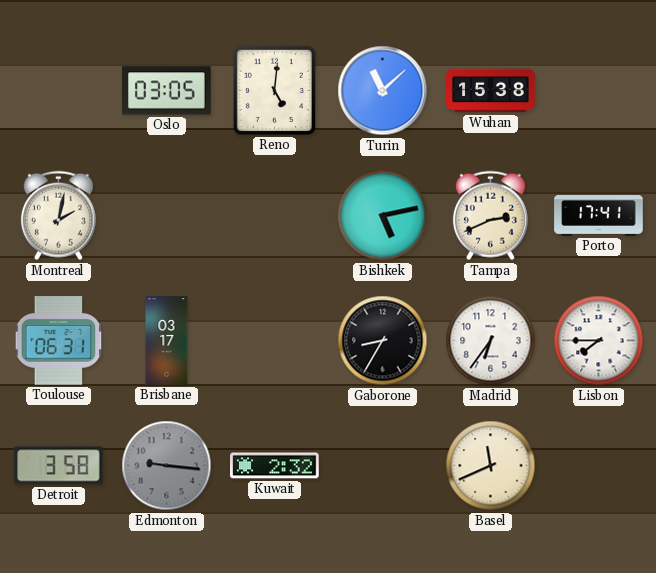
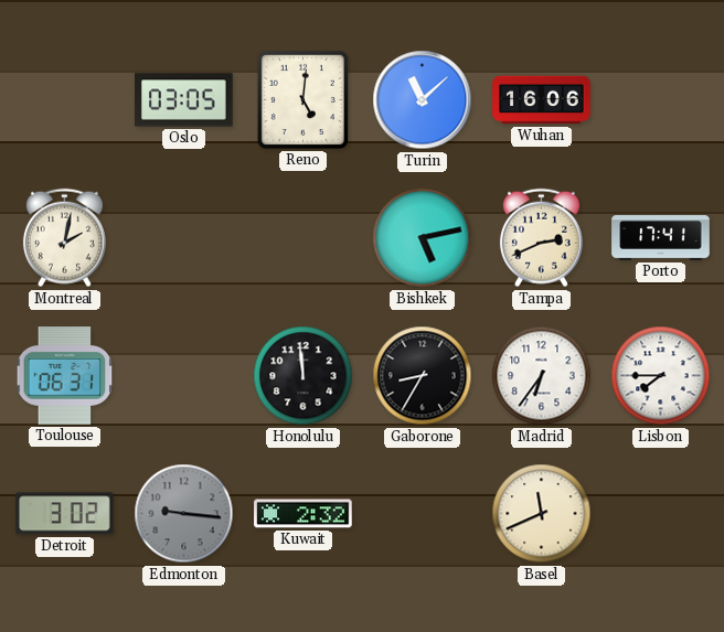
Wuhan: 15:38 -> 16:06 (542, 100)
Brisbane: 03:17 -> none (167, 341)
Honolulu: none -> 11:59 (304, 376)
Detroit: 3:58 -> 3:02 (65, 514)
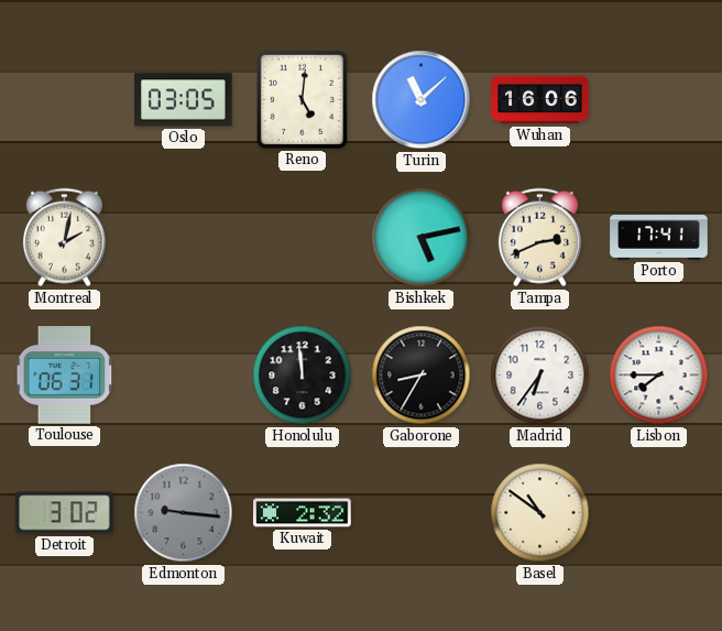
Basel: 11:41 -> 10:51 (540, 513)
